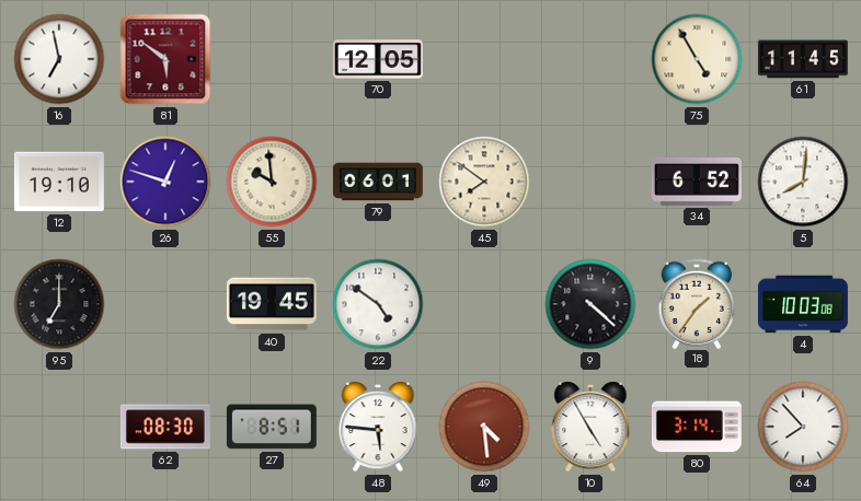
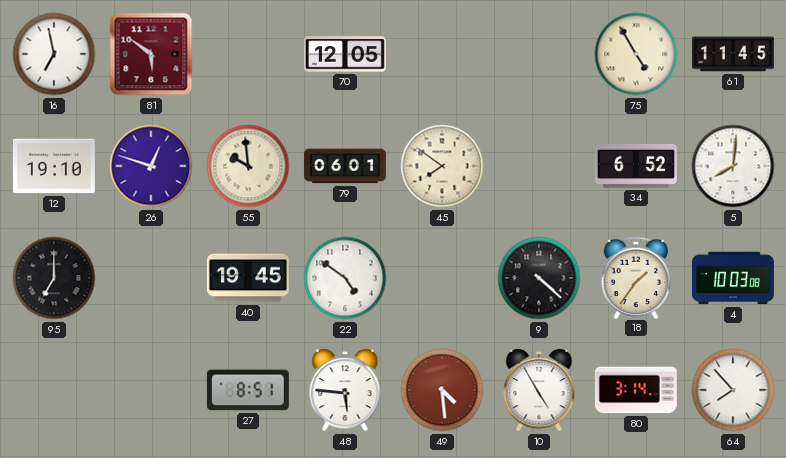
62: 08:30 -> none (165, 427)
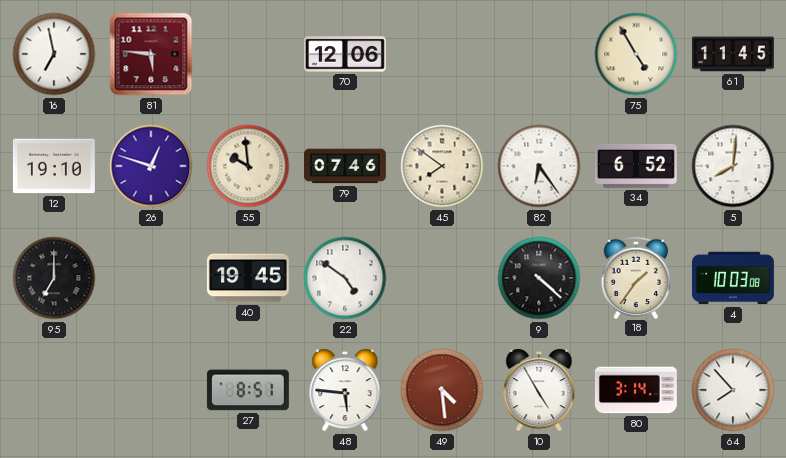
81: 5:51 -> 5:46 (151, 54)
70: 12:05 -> 12:06 (345, 54)
79: 06:01 -> 07:46 (345, 166)
82: none -> 6:24 (539, 166)
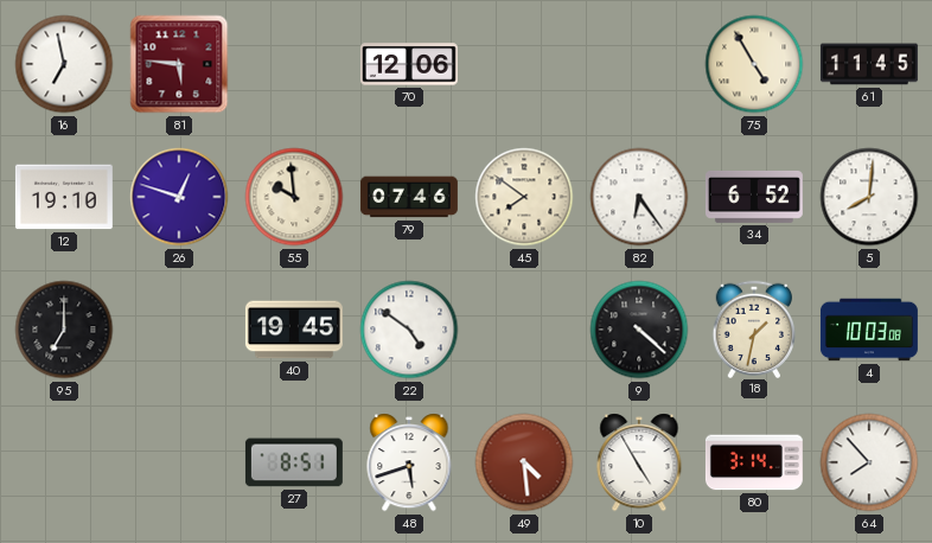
18: 1:36 -> 1:32 (753, 328)
48: 5:46 -> 5:42 (409, 462)
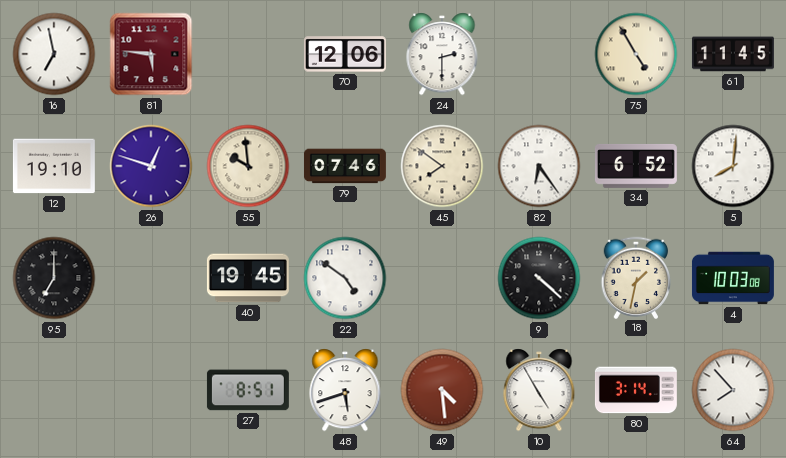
24: none -> 2:30 (442, 54)
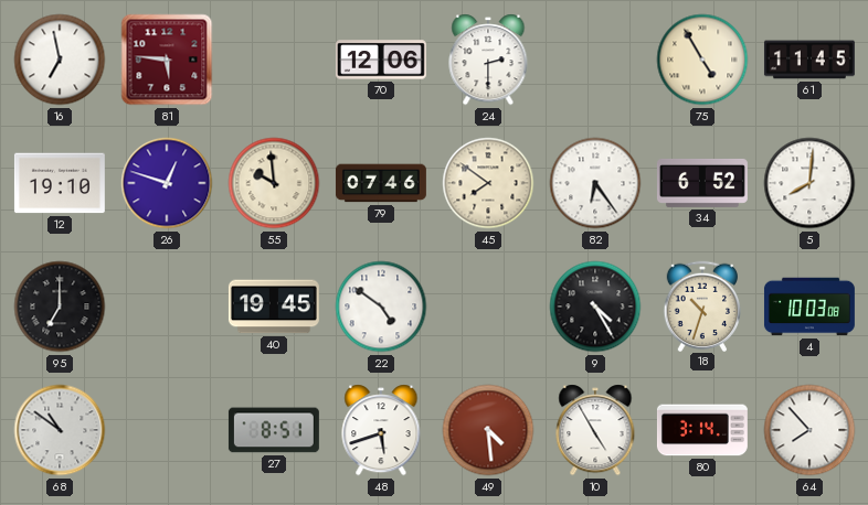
9: 4:22 -> 4:25 (595, 307)
18: 1:32 -> 10:33 (701, 305)
68: none -> 10:51 (60, 430)
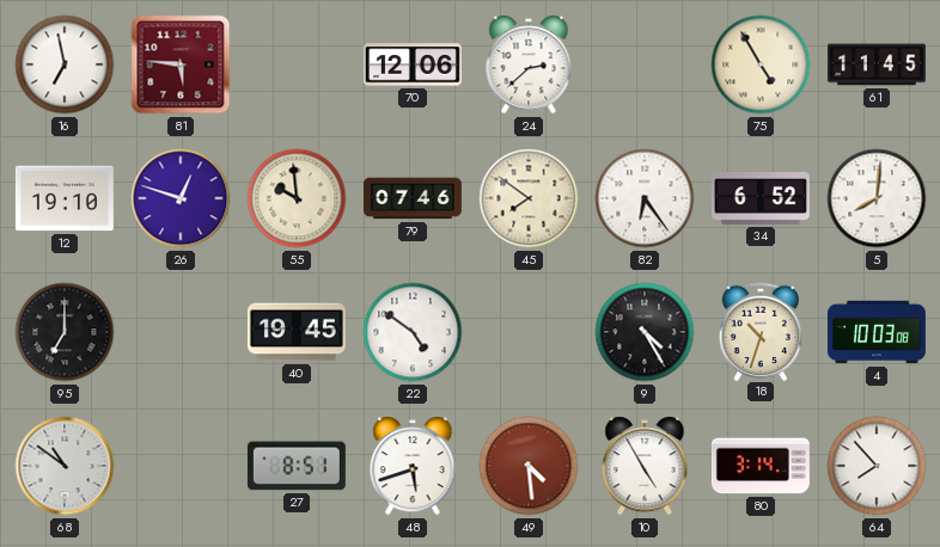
24: 2:30 -> 2:38 (529, 64)
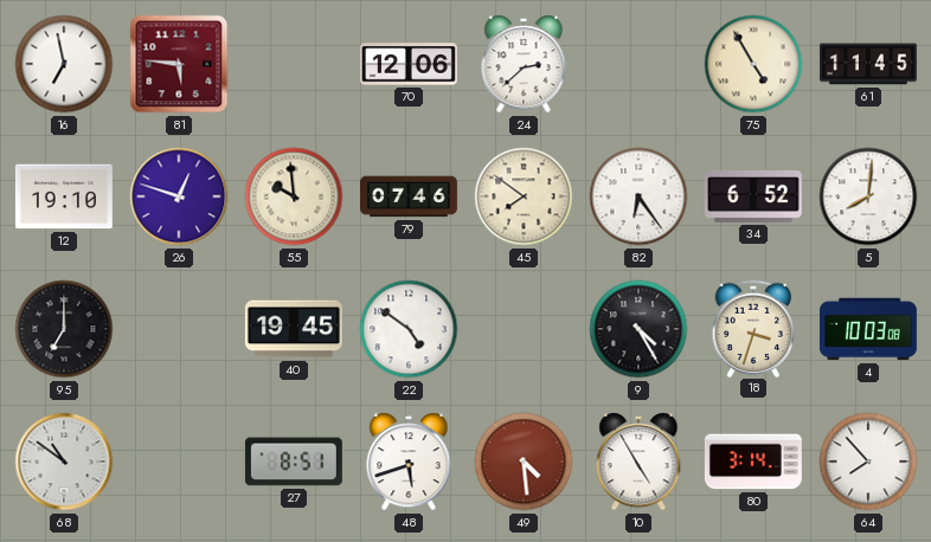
18: 10:33 -> 3:33 (752, 328)
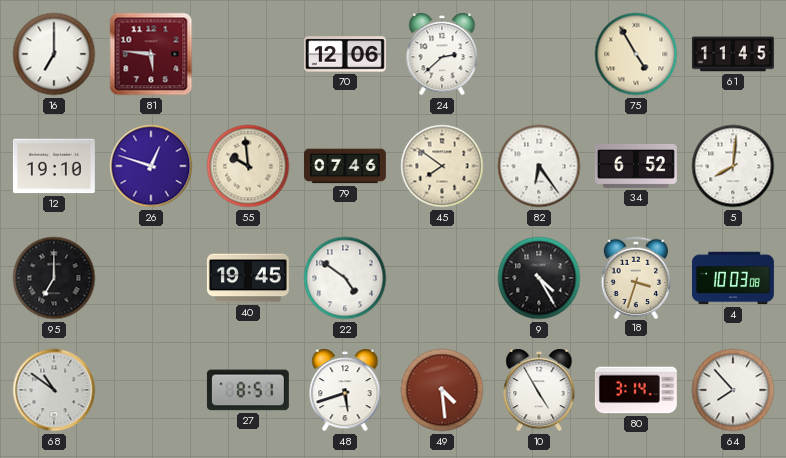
16: 6:58 -> 7:00 (54, 54)
